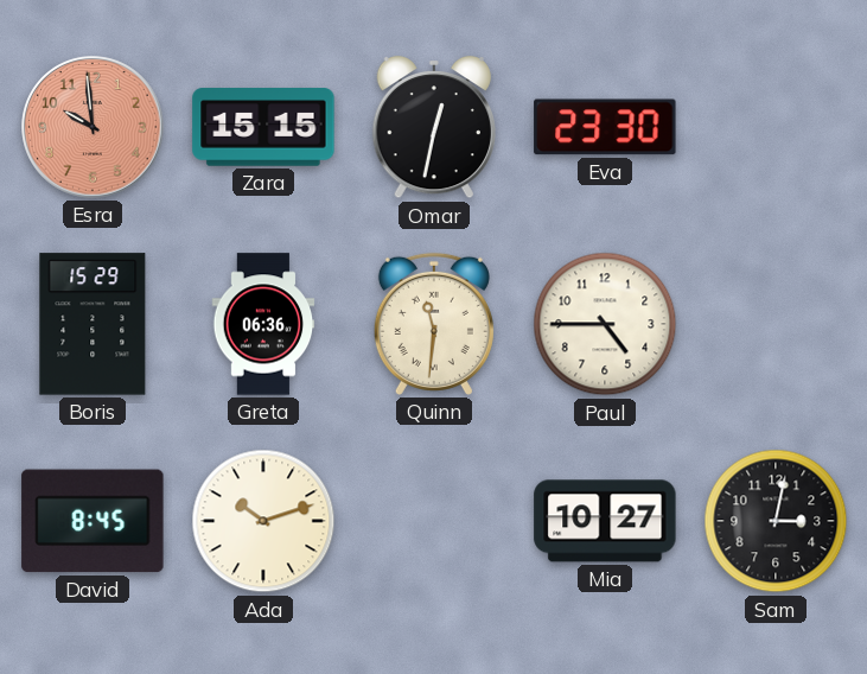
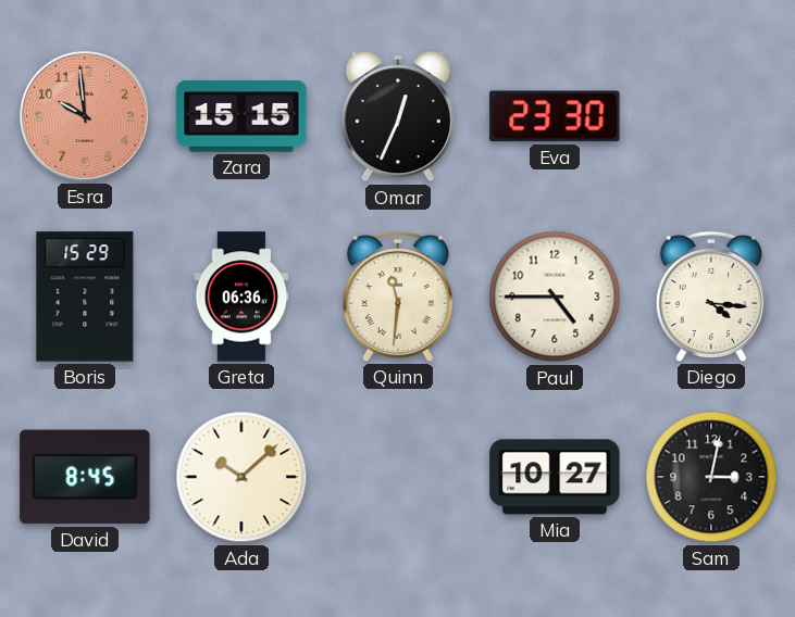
Omar: 12:32 -> 12:34 (397, 116)
Diego: none -> 4:16 (711, 297)
Ada: 10:12 -> 10:08 (241, 477)
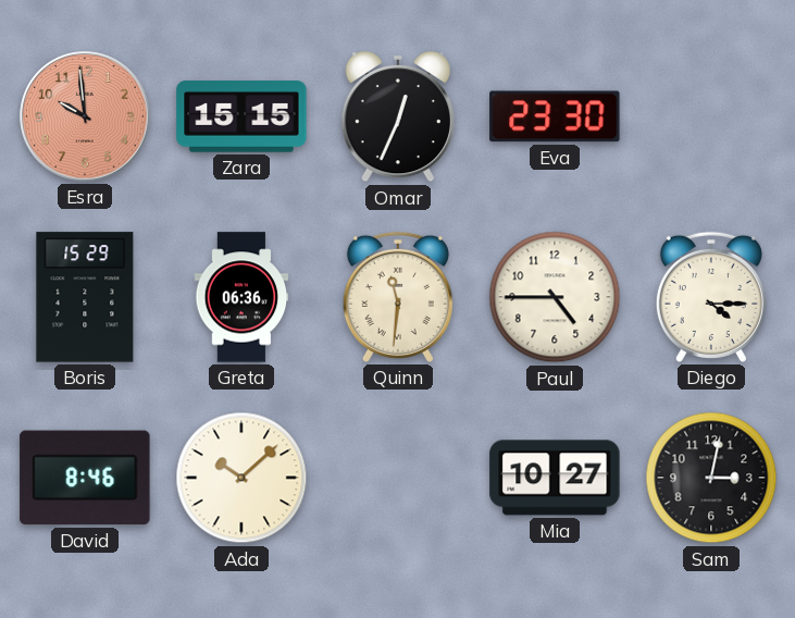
Diego: 4:16 -> 4:15 (711, 297)
David: 8:45 -> 8:46 (85, 478)
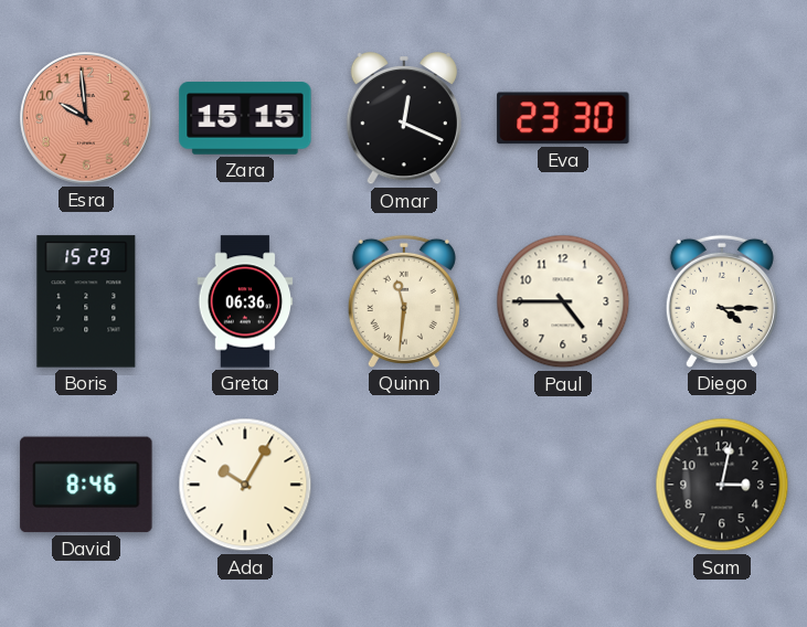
Omar: 12:34 -> 12:19 (403, 118)
Ada: 10:08 -> 10:05 (245, 485)
Mia: 10:27 -> none (555, 478)
